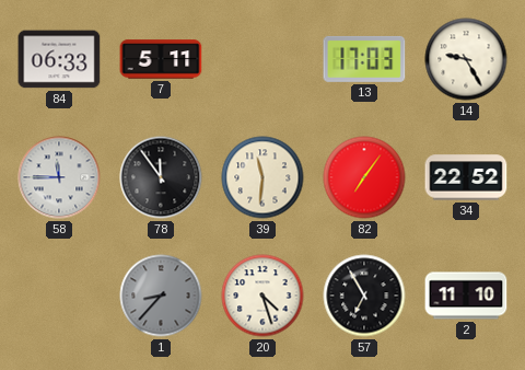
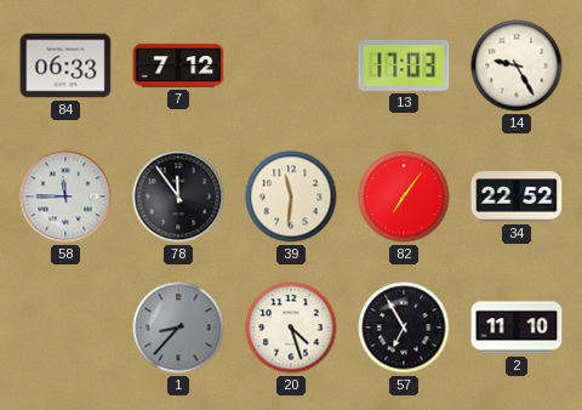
7: 5:11 -> 7:12 (178, 66)
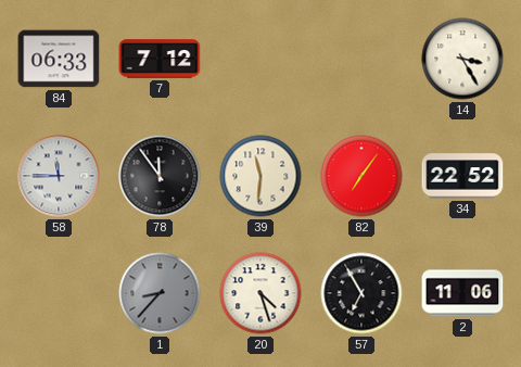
13: 17:03 -> none (404, 66)
14: 9:25 -> 3:25 (462, 59)
2: 11:10 -> 11:06 (462, 293)
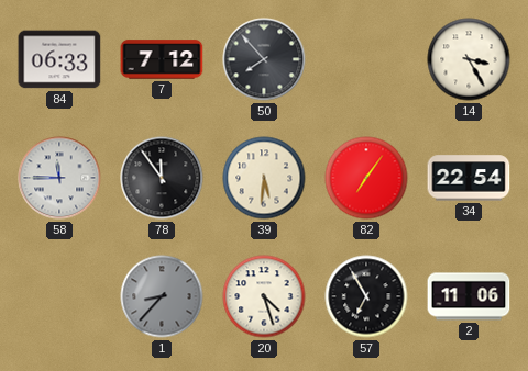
50: none -> 7:53 (264, 59)
39: 11:31 -> 5:31 (264, 178)
34: 22:52 -> 22:54 (469, 178)
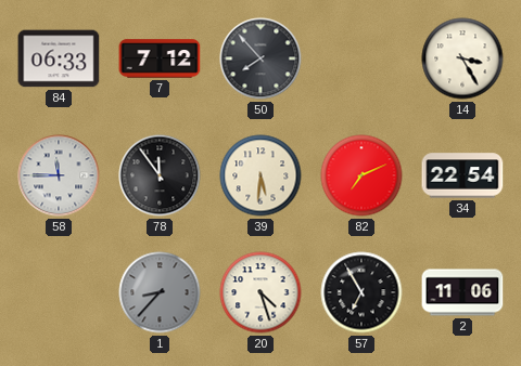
82: 7:06 -> 7:11 (361, 175)
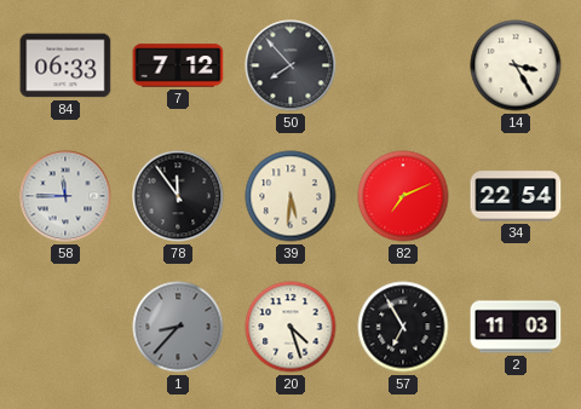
2: 11:06 -> 11:03 (516, 327)
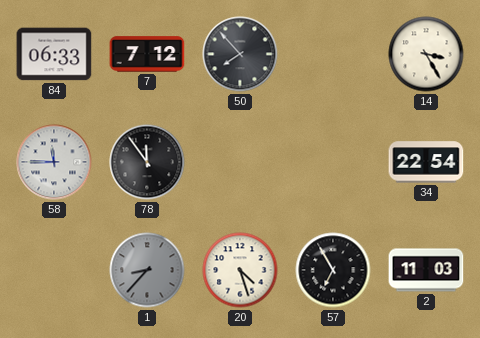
39: 5:31 -> none (290, 196)
82: 7:11 -> none (403, 196)
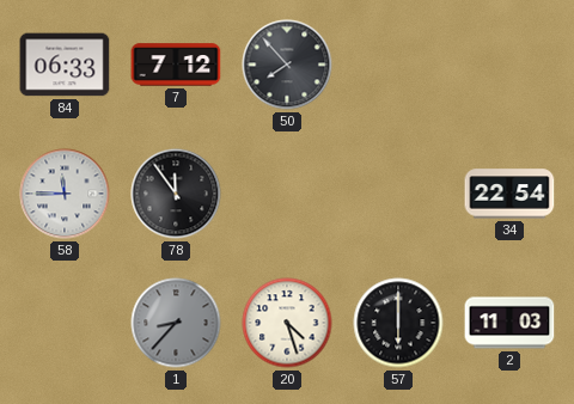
14: 3:25 -> none (426, 54)
57: 6:55 -> 6:00 (398, 323)
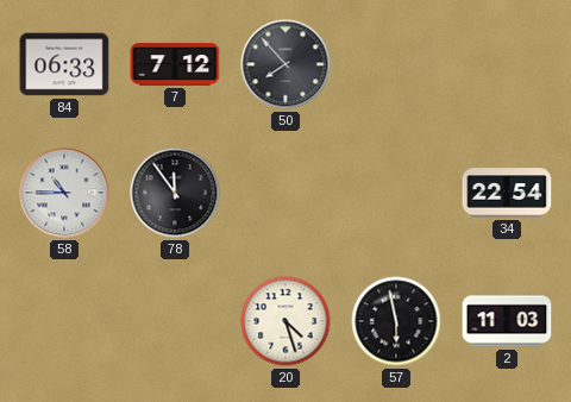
58: 11:45 -> 10:45 (64, 193)
1: 8:37 -> none (176, 323)
57: 6:00 -> 5:58 (396, 321)
